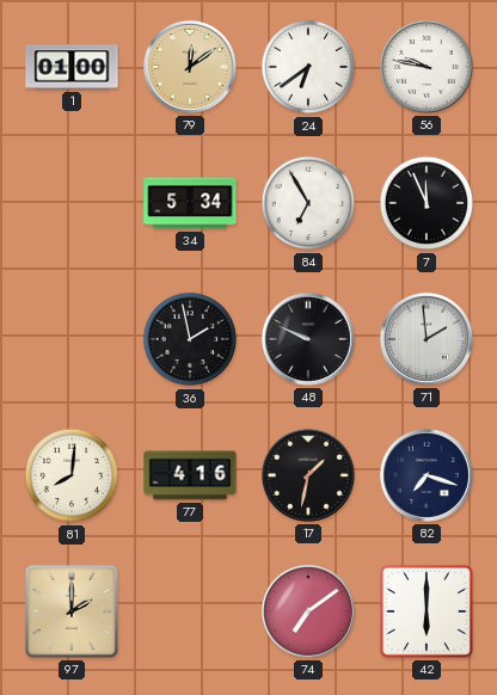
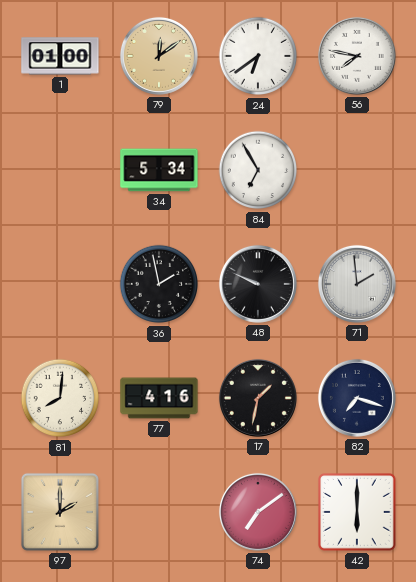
56: 9:47 -> 7:47 (357, 56)
7: 11:56 -> none (427, 203)
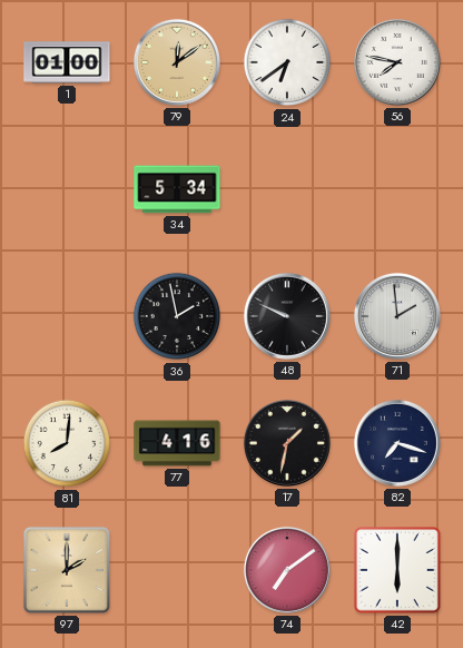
84: 6:55 -> none (258, 170)
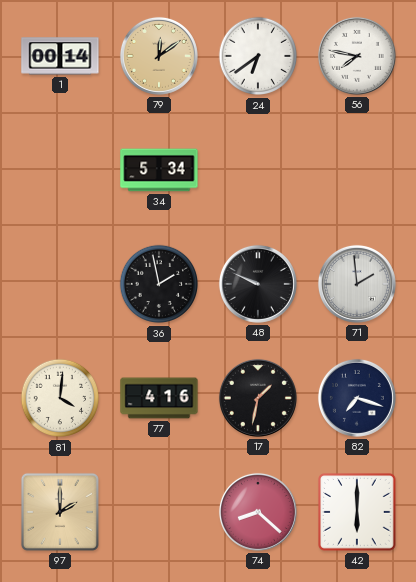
1: 01:00 -> 00:14 (60, 56)
81: 8:01 -> 4:01 (60, 398)
74: 7:09 -> 8:22 (258, 512)
